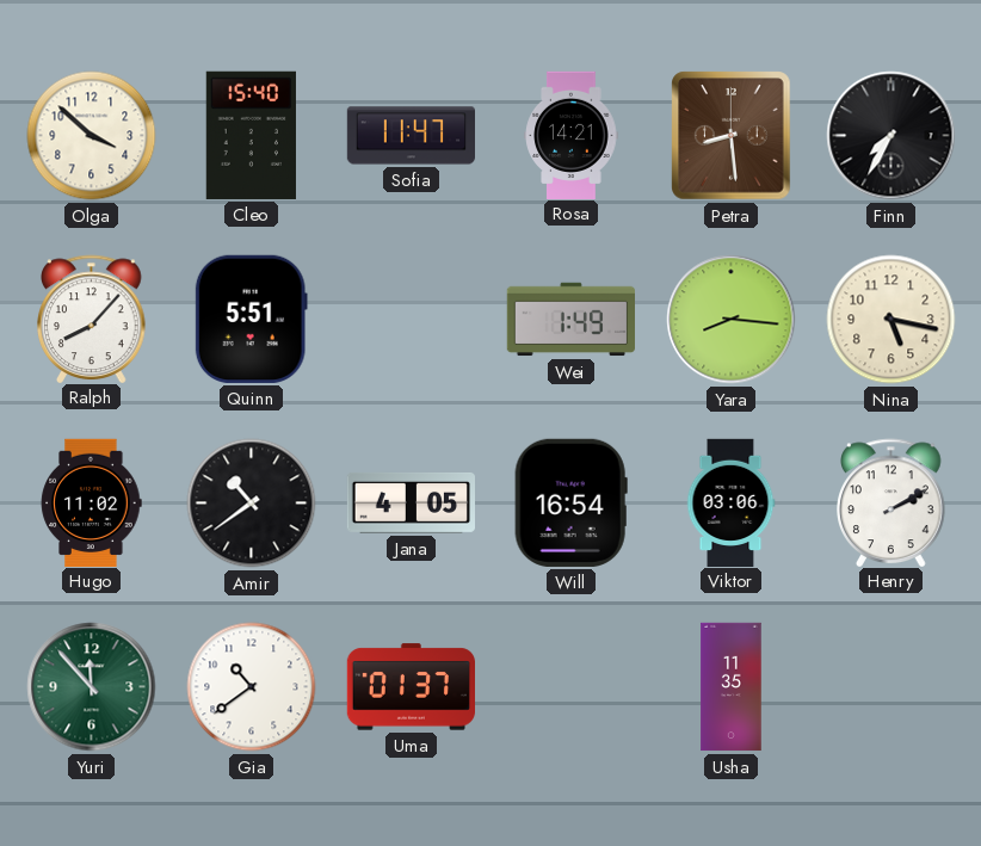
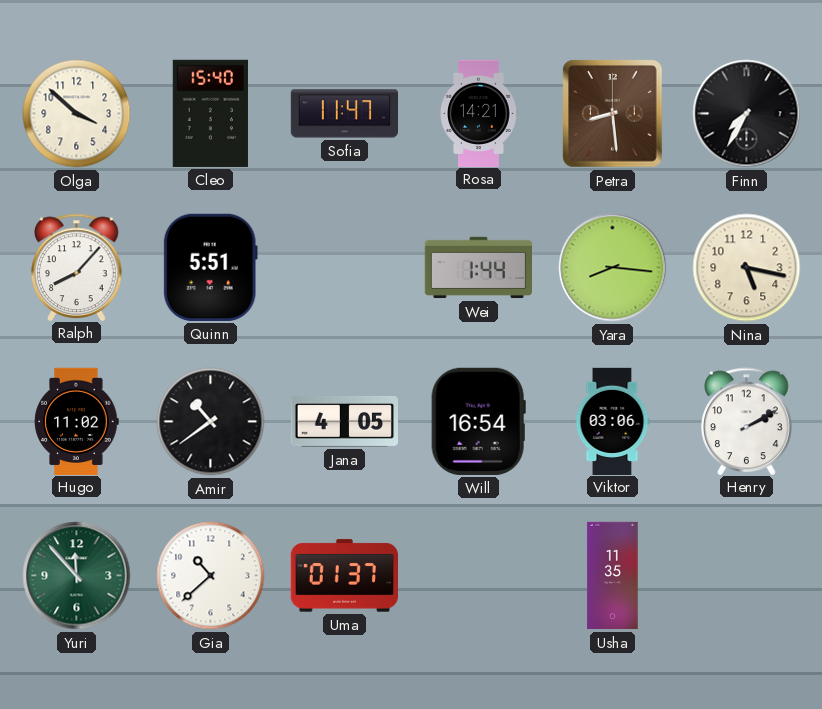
Wei: 1:49 -> 1:44 (478, 268)
Gia: 10:39 -> 10:38 (211, 576)
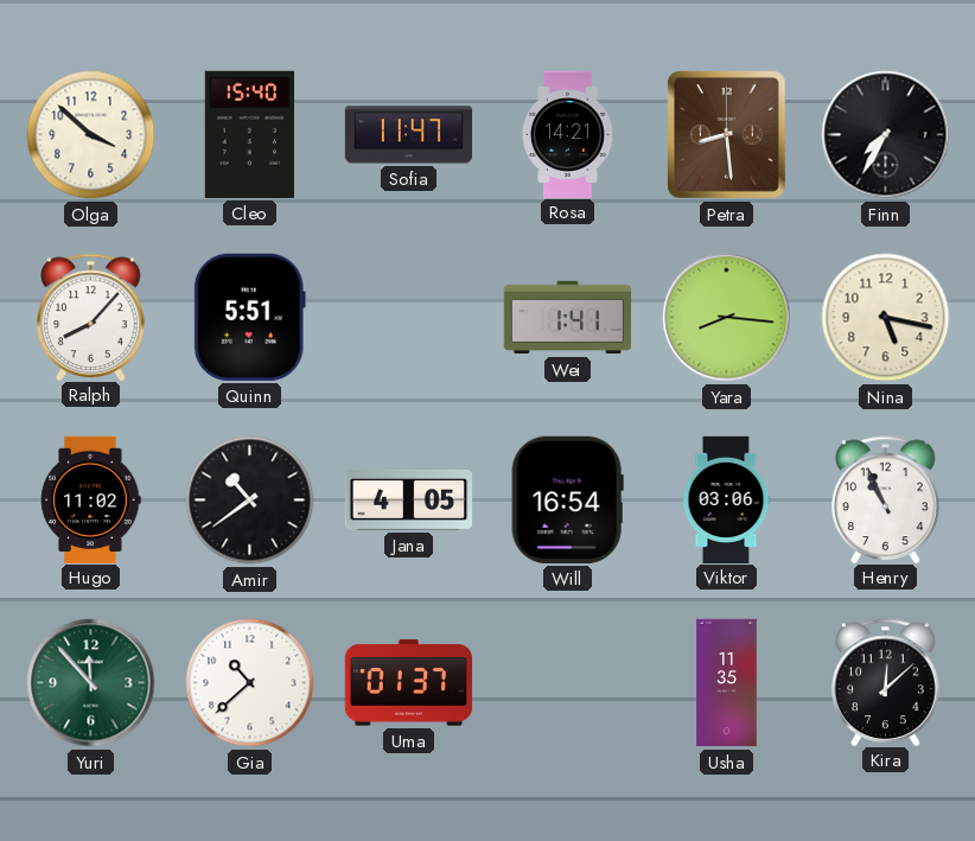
Wei: 1:44 -> 1:41 (567, 318)
Henry: 2:10 -> 10:56 (886, 499)
Kira: none -> 12:08 (886, 682)
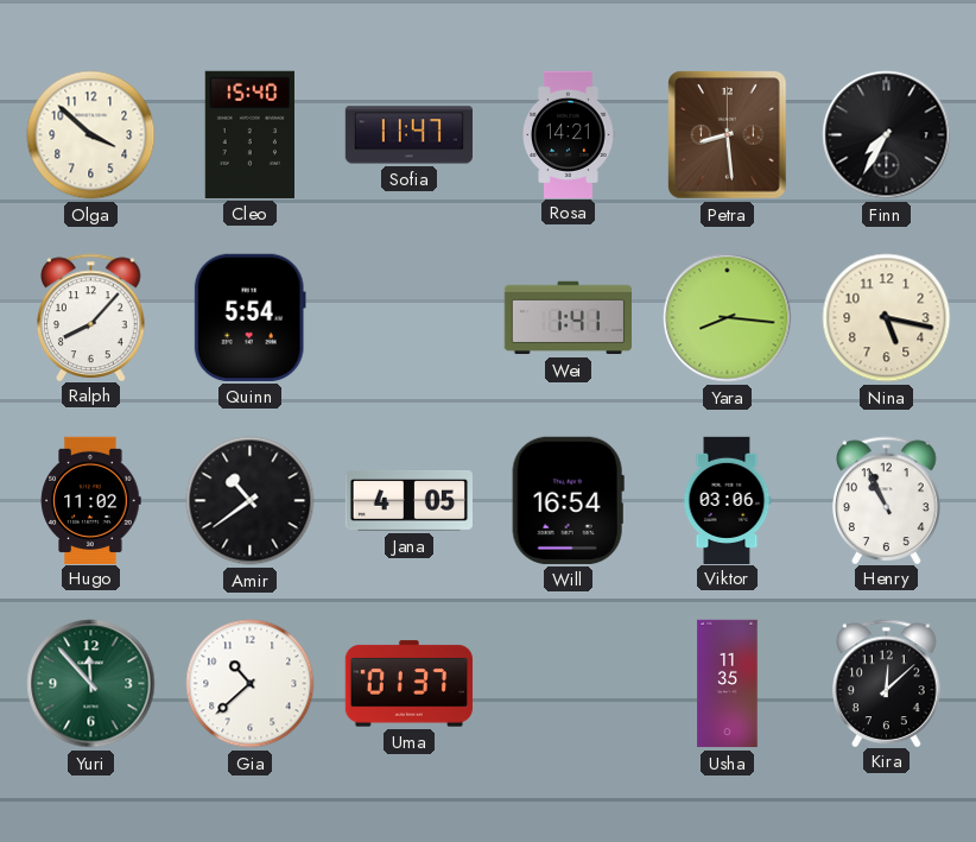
Quinn: 5:51 -> 5:54 (249, 317)
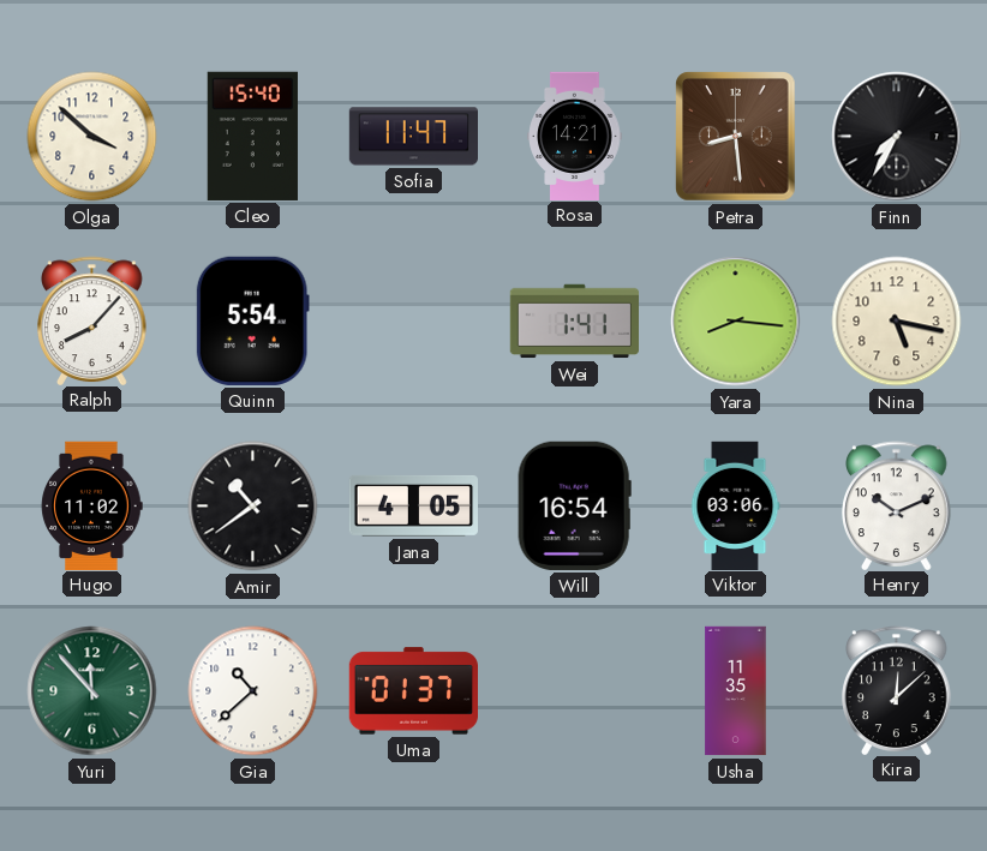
Henry: 10:56 -> 10:11 (897, 505)
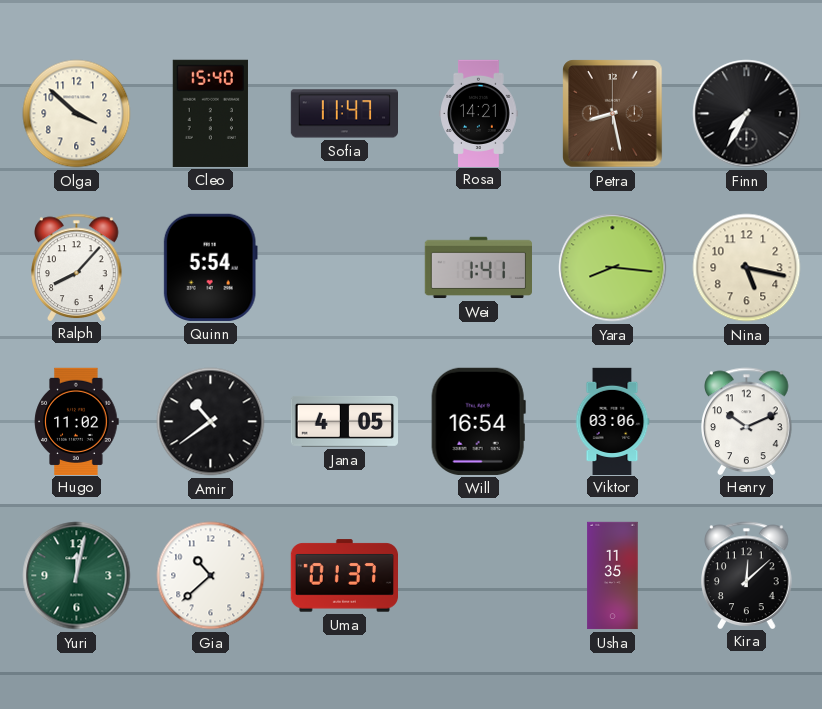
Petra: 8:29 -> 8:28 (613, 114)
Yuri: 11:53 -> 12:02 (77, 576)
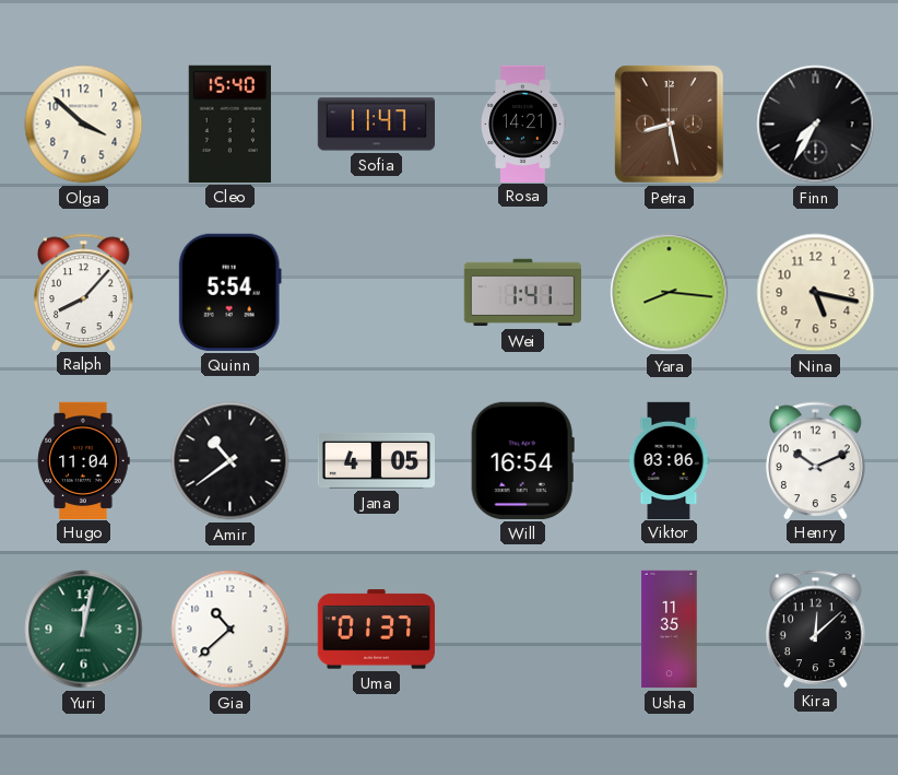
Hugo: 11:02 -> 11:04 (84, 460)
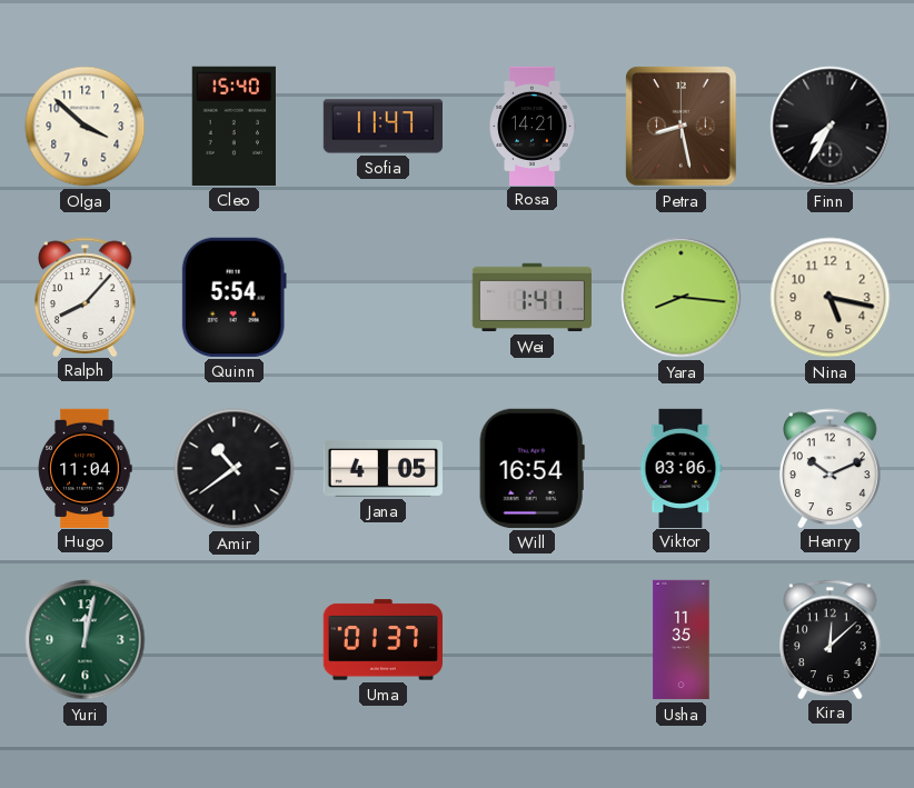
Gia: 10:38 -> none (231, 630)
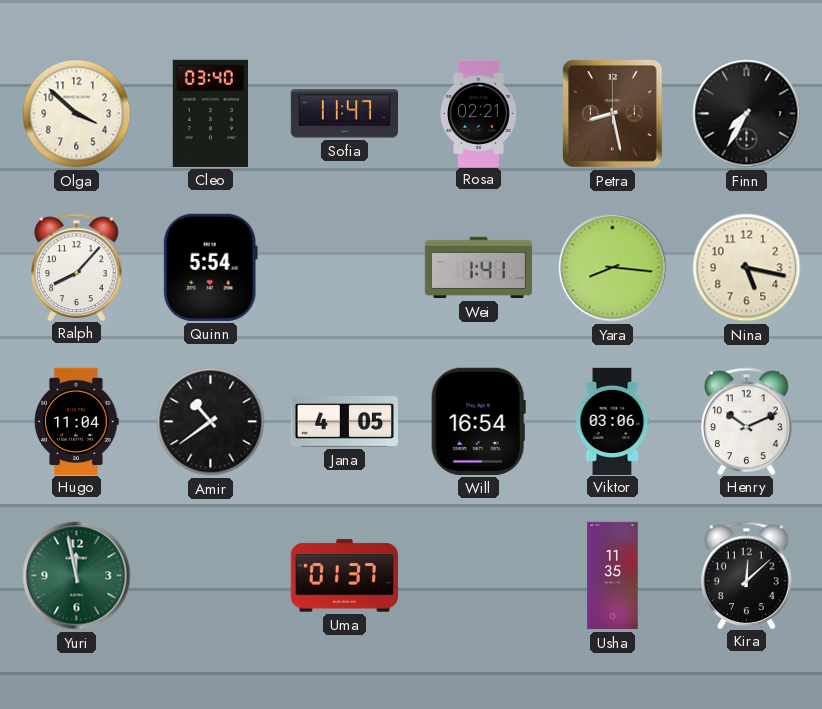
Cleo: 15:40 -> 03:40 (210, 113)
Rosa: 14:21 -> 02:21 (479, 113)
Yuri: 12:02 -> 11:58 (77, 576)
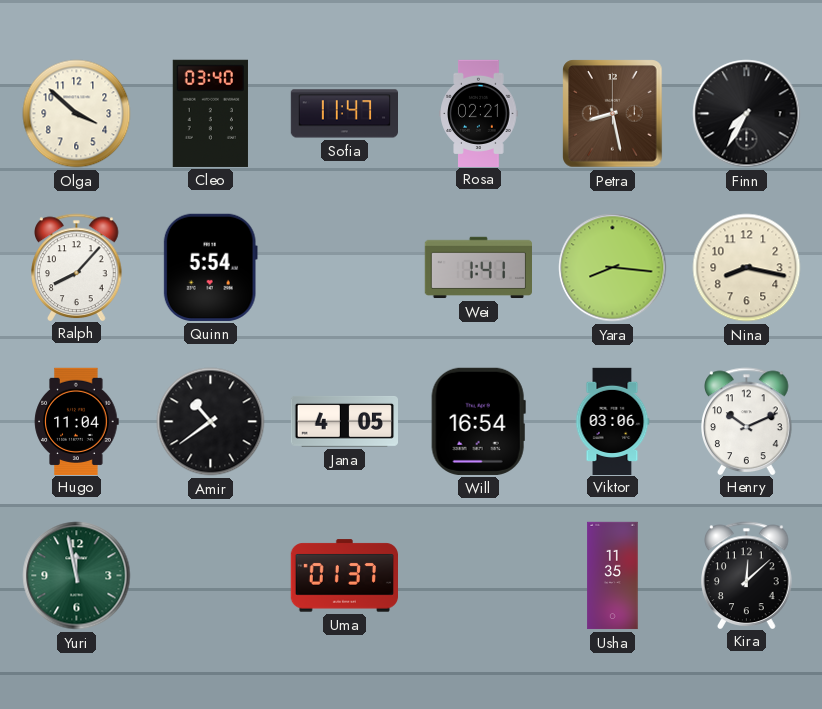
Nina: 5:17 -> 8:17 (747, 268)
